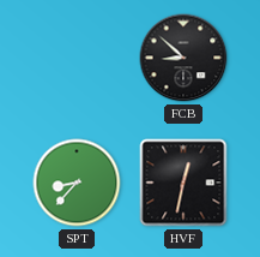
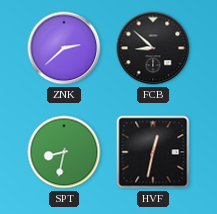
ZNK: none -> 2:38 (64, 48)
SPT: 8:37 -> 8:32 (64, 152)
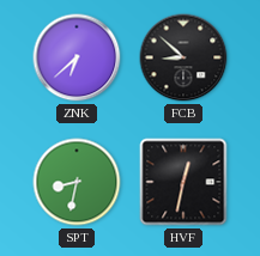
ZNK: 2:38 -> 6:38 (77, 57)
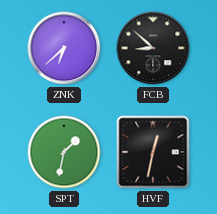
SPT: 8:32 -> 1:32 (64, 152)
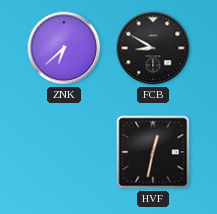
FCB: 8:52 -> 8:50 (153, 48)
SPT: 1:32 -> none (64, 152)
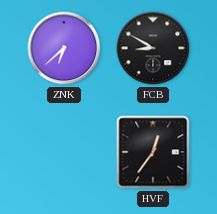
HVF: 12:32 -> 12:36 (153, 152)
